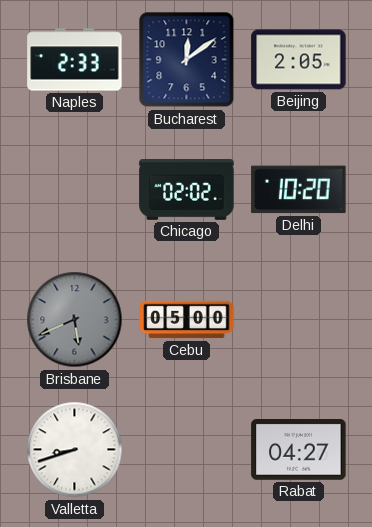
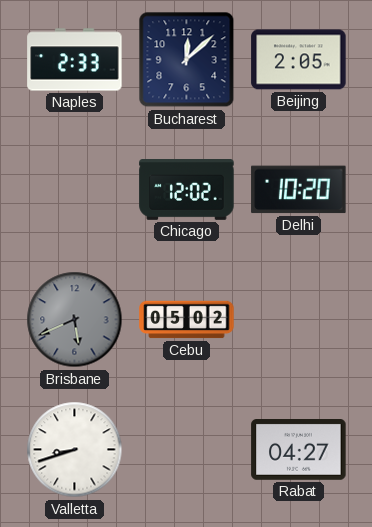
Bucharest: 12:09 -> 12:08 (187, 60)
Chicago: 02:02 -> 12:02 (187, 190)
Cebu: 05:00 -> 05:02 (187, 320)
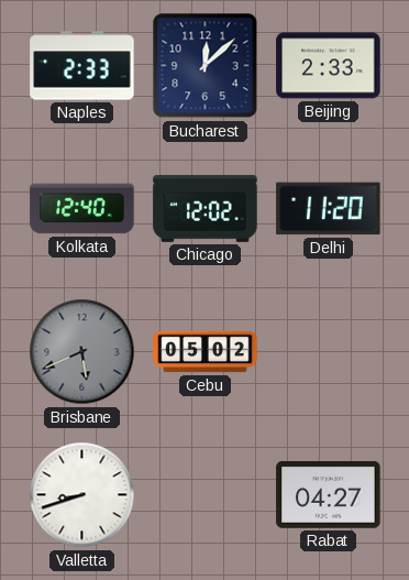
Beijing: 2:05 -> 2:33 (329, 66)
Kolkata: none -> 12:40 (82, 209)
Delhi: 10:20 -> 11:20 (329, 209)
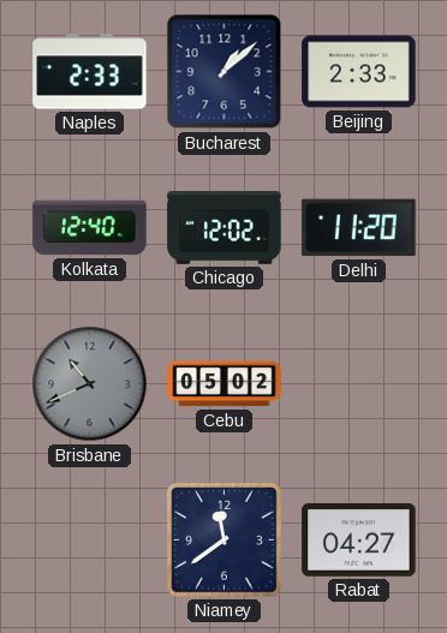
Bucharest: 12:08 -> 1:08 (225, 72)
Brisbane: 5:41 -> 10:41 (90, 384)
Valletta: 8:42 -> none (82, 495)
Niamey: none -> 11:39 (223, 539)
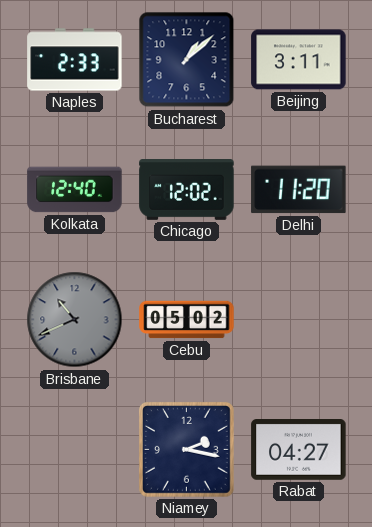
Beijing: 2:33 -> 3:11 (299, 60)
Niamey: 11:39 -> 2:17 (186, 449)
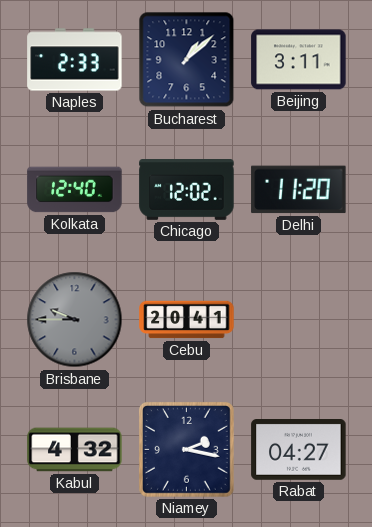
Brisbane: 10:41 -> 9:45 (75, 320)
Cebu: 05:02 -> 20:41 (187, 320)
Kabul: none -> 4:32 (75, 450)
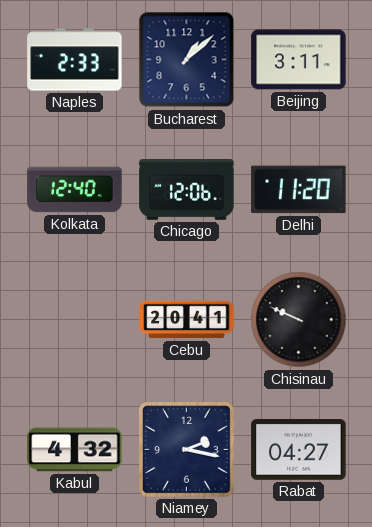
Chicago: 12:02 -> 12:06 (187, 190)
Brisbane: 9:45 -> none (75, 320)
Chisinau: none -> 9:49 (299, 320)
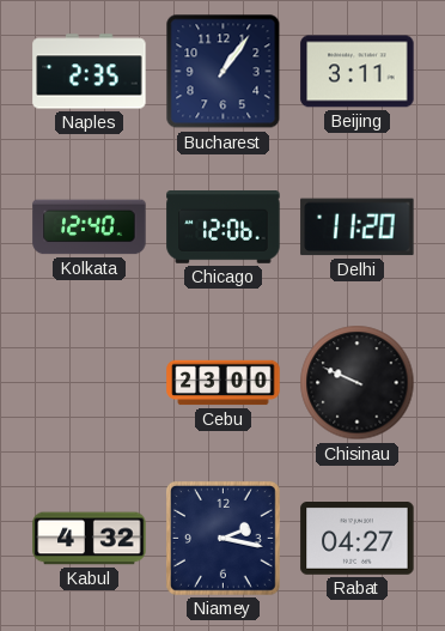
Naples: 2:33 -> 2:35 (90, 72)
Bucharest: 1:08 -> 1:06 (224, 72)
Cebu: 20:41 -> 23:00 (224, 383)
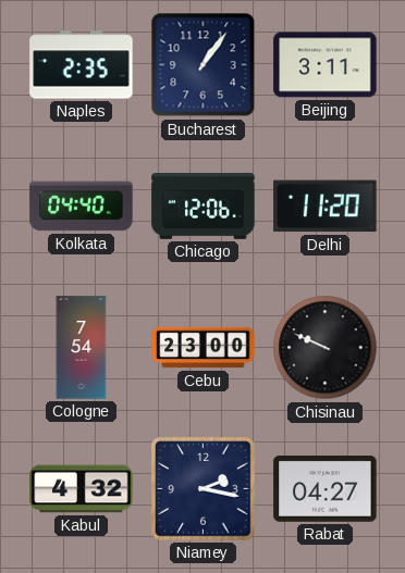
Kolkata: 12:40 -> 04:40 (82, 207)
Cologne: none -> 7:54 (82, 348)
